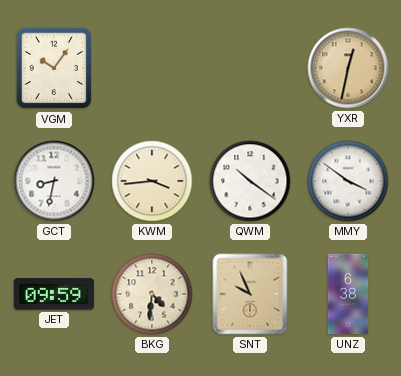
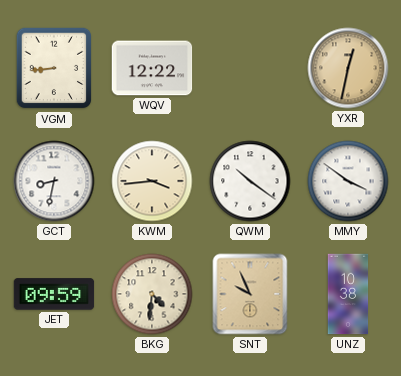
VGM: 10:06 -> 8:44 (54, 68)
WQV: none -> 12:22 (152, 68)
UNZ: 6:38 -> 10:38 (348, 294)
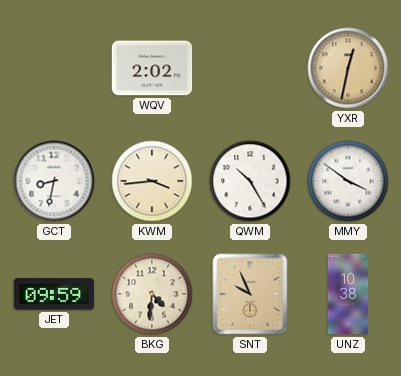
VGM: 8:44 -> none (54, 68)
WQV: 12:22 -> 2:02 (152, 68)
QWM: 10:21 -> 10:25 (250, 181)
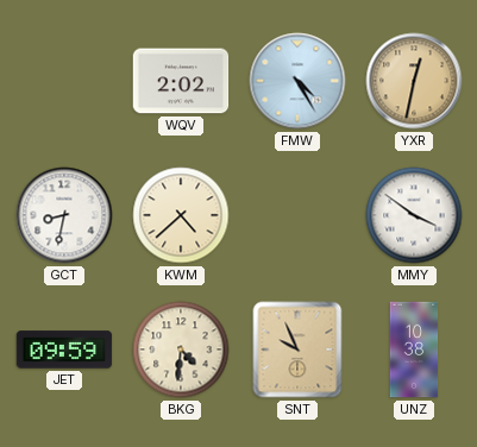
FMW: none -> 4:25 (297, 81)
KWM: 3:44 -> 4:38 (181, 215)
QWM: 10:25 -> none (250, 181)
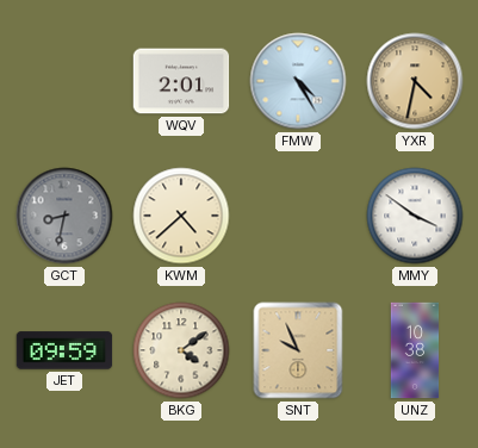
WQV: 2:02 -> 2:01 (181, 81)
YXR: 12:32 -> 4:32 (415, 81)
GCT dial: white -> grey (64, 216)
BKG: 4:31 -> 4:09 (181, 350)
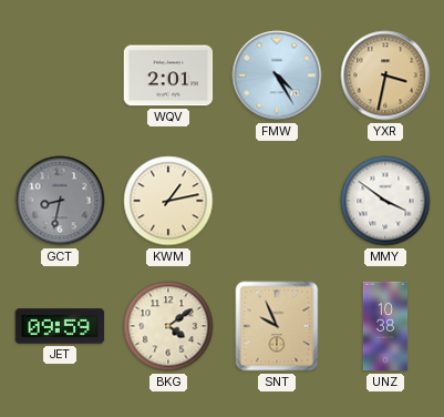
YXR: 4:32 -> 3:32 (385, 75)
KWM: 4:38 -> 1:13 (168, 201)
